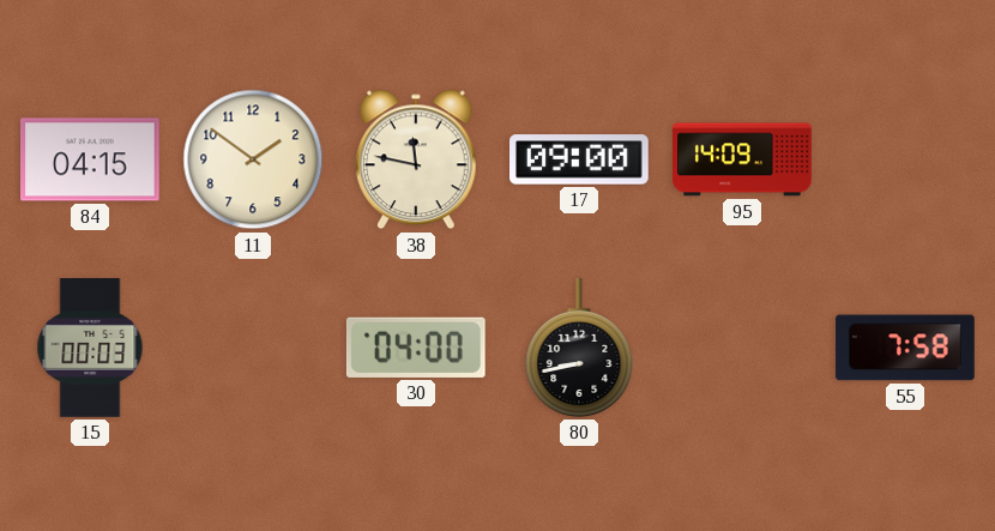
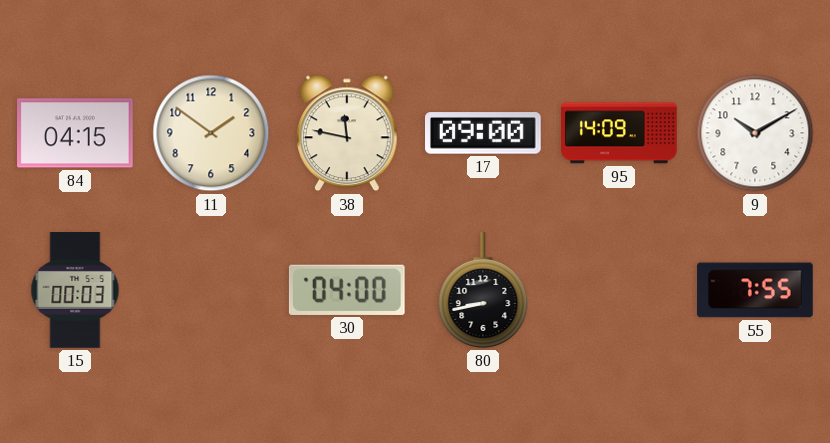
9: none -> 10:10 (755, 133)
55: 7:58 -> 7:55 (755, 290)
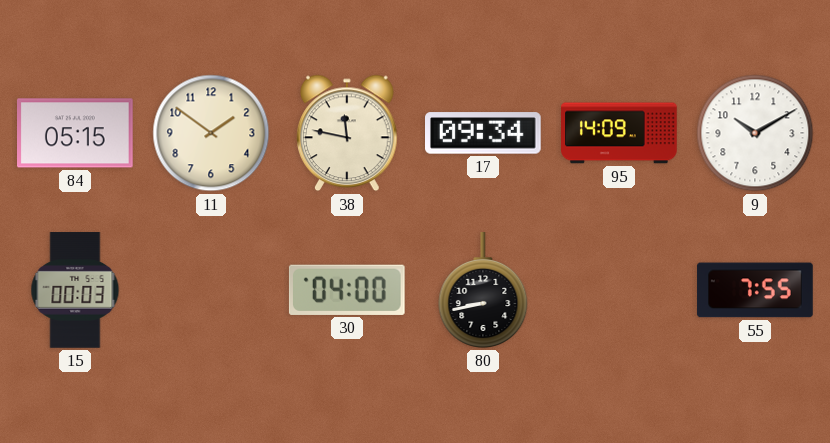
84: 04:15 -> 05:15 (76, 133)
17: 09:00 -> 09:34 (484, 133)
